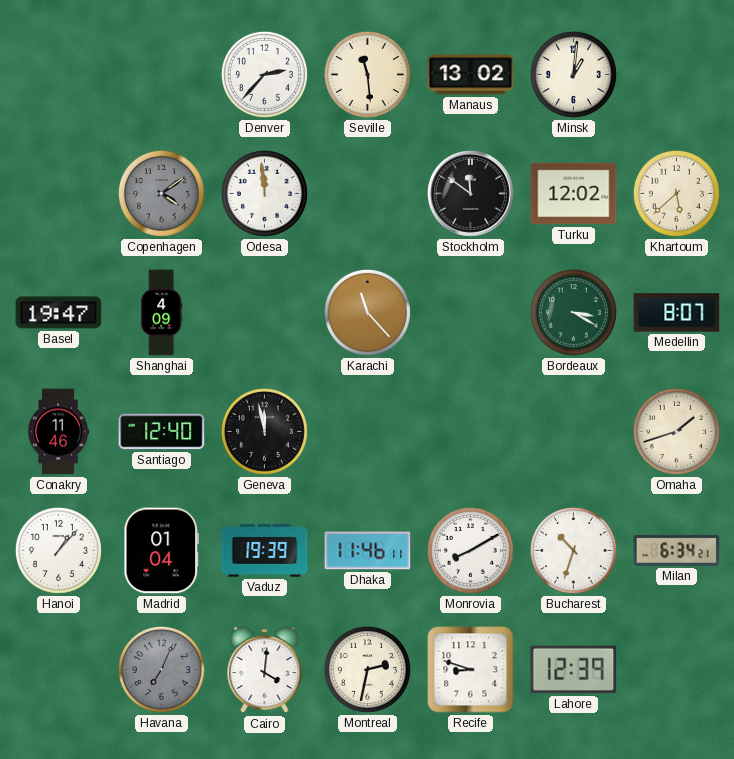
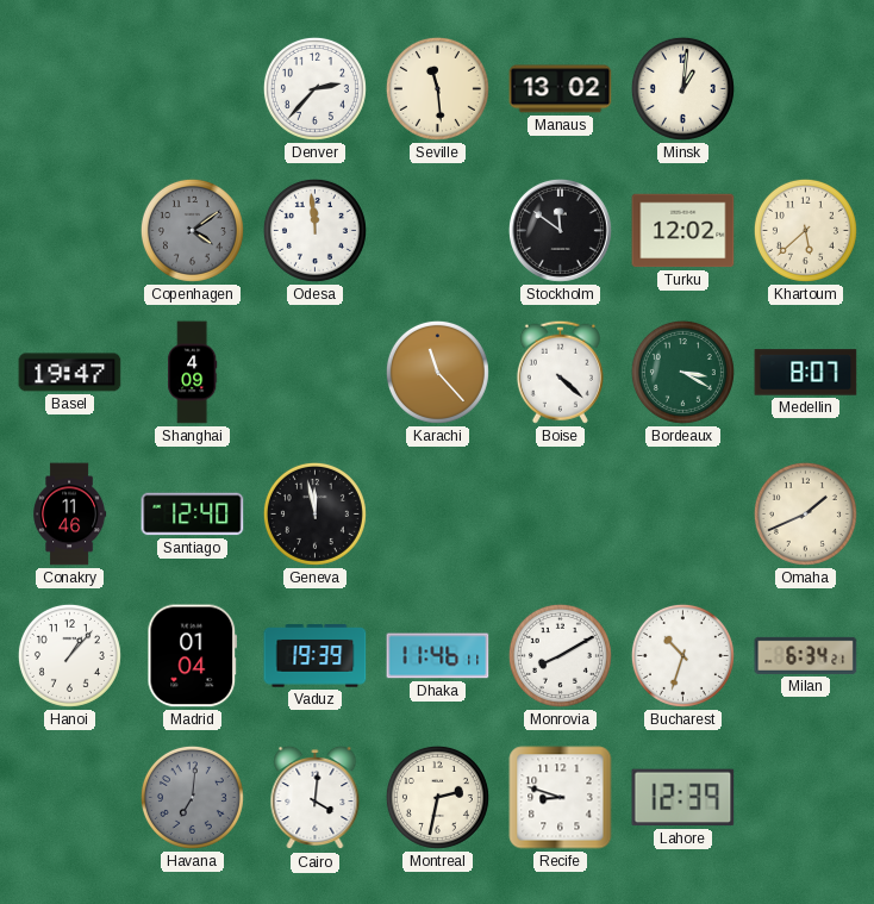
Boise: none -> 4:22 (560, 372)
Omaha: 1:42 -> 1:41 (805, 513)
Havana: 7:04 -> 7:01 (192, 797)
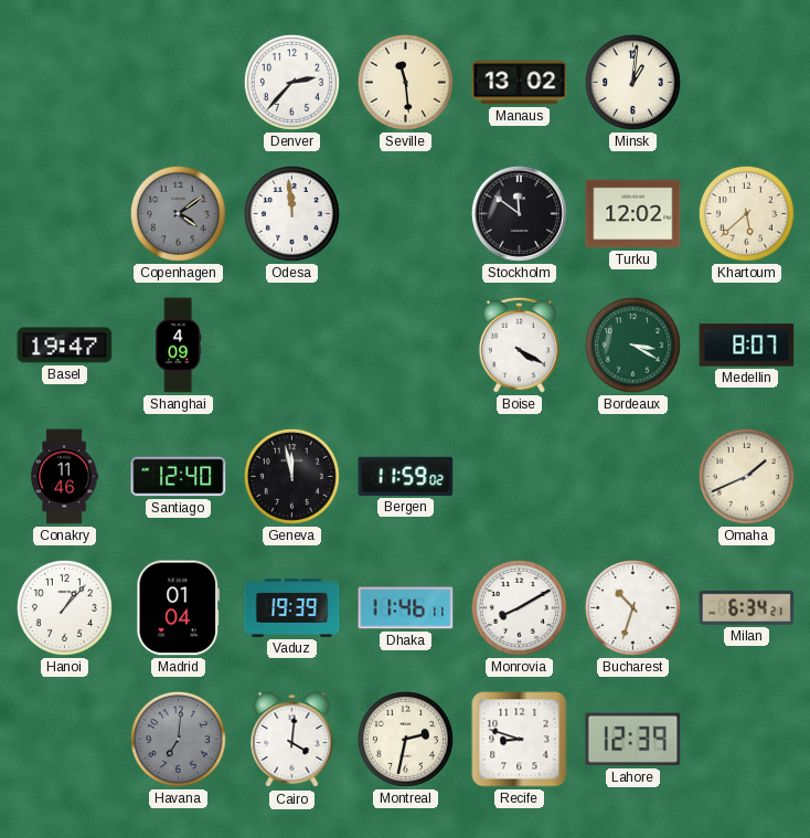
Karachi: 11:23 -> none (437, 372)
Boise: 4:22 -> 4:20 (519, 344)
Bergen: none -> 11:59 (406, 476)
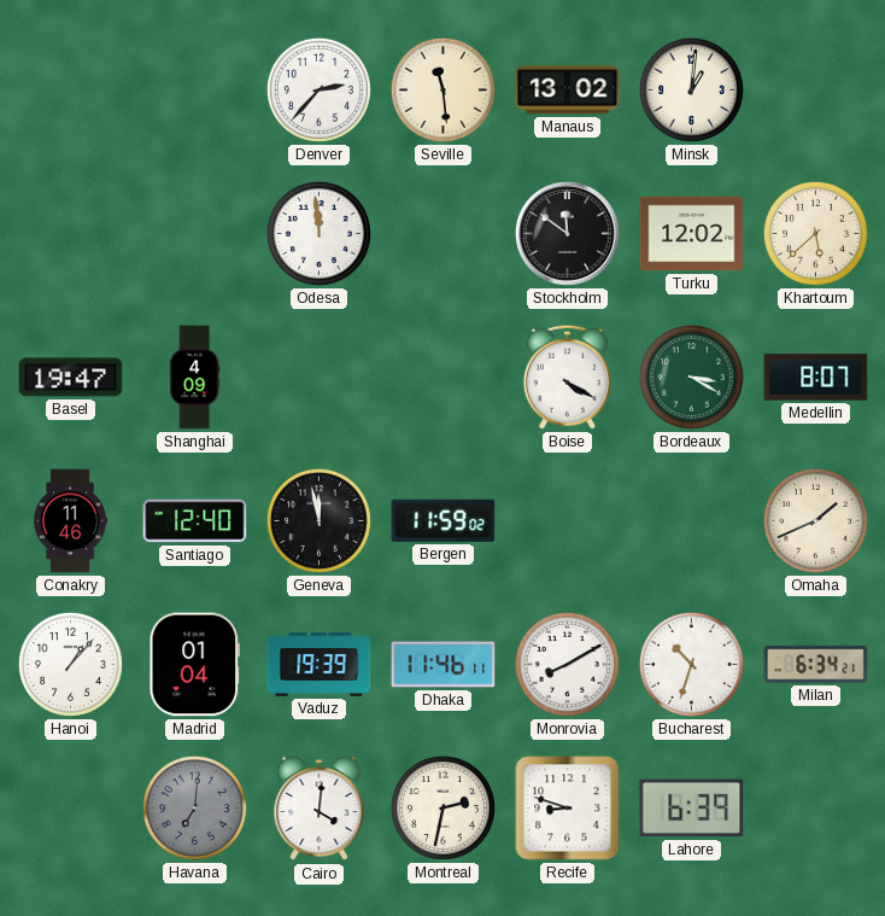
Copenhagen: 4:09 -> none (178, 213)
Lahore: 12:39 -> 6:39 (692, 809)
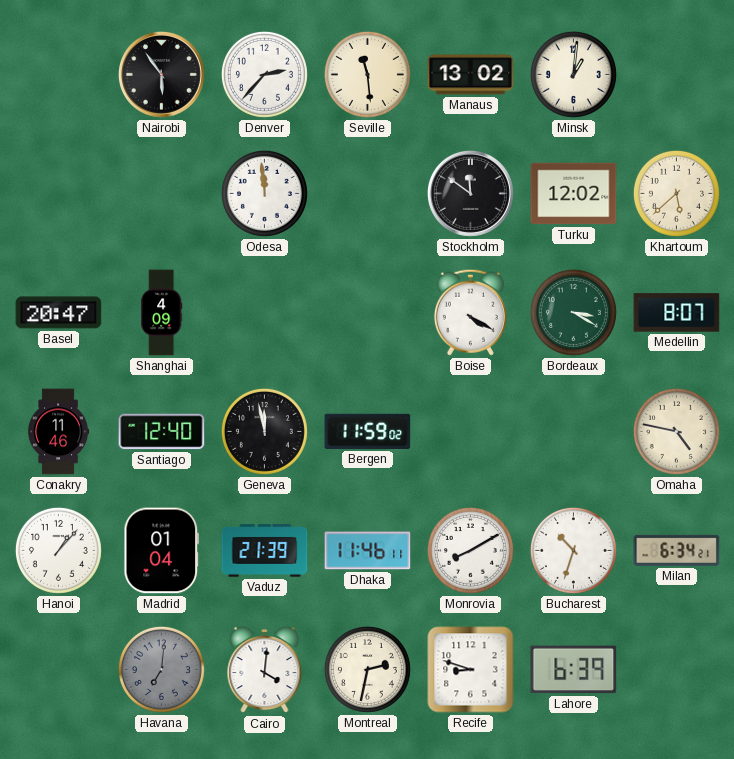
Nairobi: none -> 5:54 (161, 74)
Basel: 19:47 -> 20:47 (59, 313)
Omaha: 1:41 -> 4:47 (676, 431)
Vaduz: 19:39 -> 21:39 (265, 551)
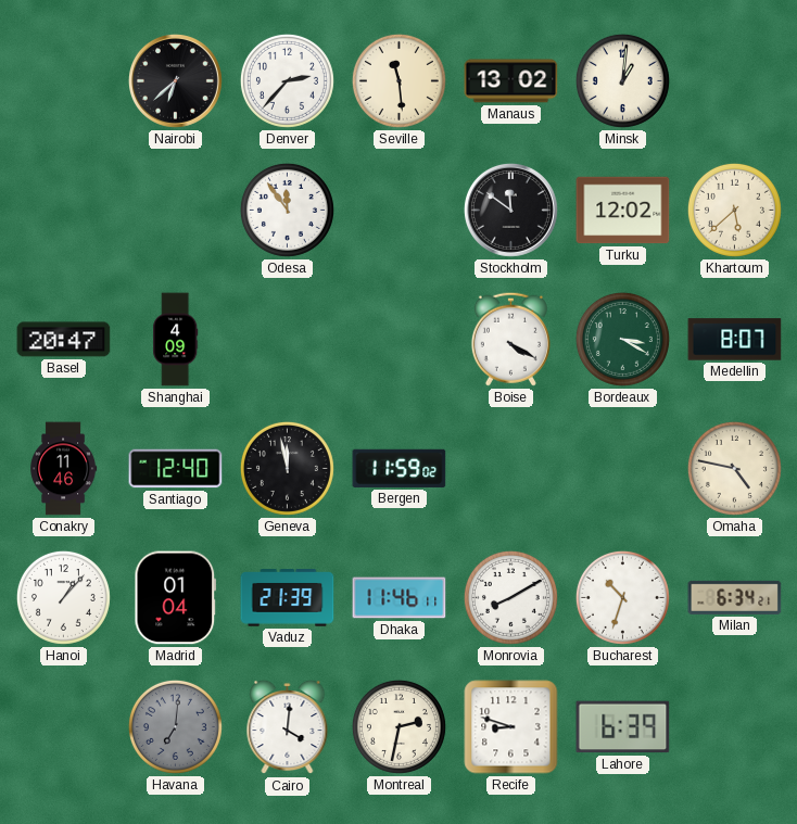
Nairobi: 5:54 -> 6:38 (175, 80)
Odesa: 11:59 -> 11:54 (287, 210)
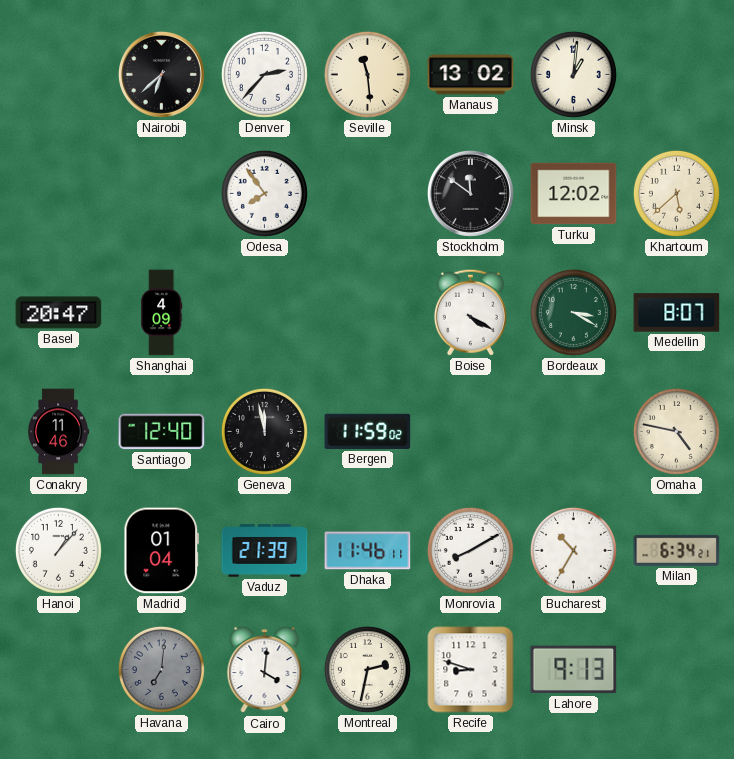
Odesa: 11:54 -> 7:54 (264, 193)
Bucharest: 10:33 -> 10:35 (573, 550)
Lahore: 6:39 -> 9:13 (574, 670)
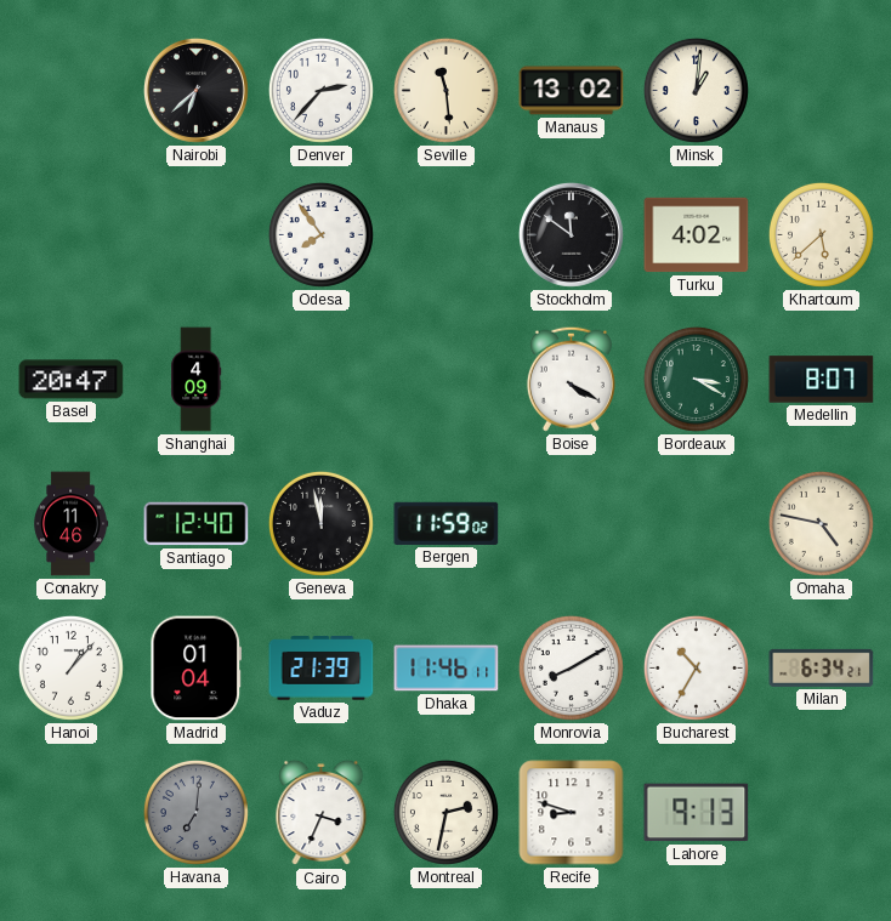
Turku: 12:02 -> 4:02 (697, 235)
Cairo: 4:01 -> 3:34 (322, 813)
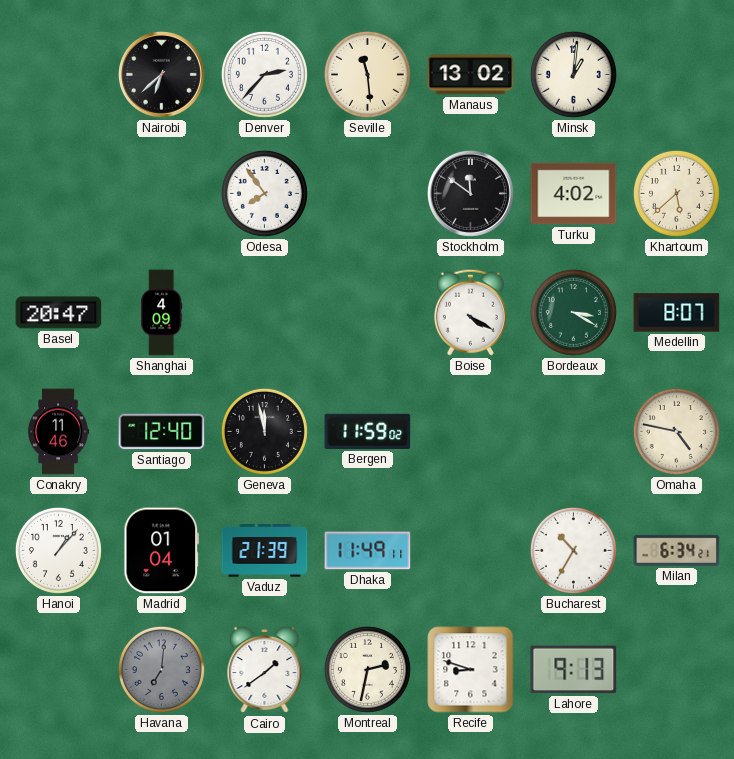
Dhaka: 11:46 -> 11:49 (368, 551)
Monrovia: 8:10 -> none (571, 667)
Cairo: 3:34 -> 1:39 (265, 670)
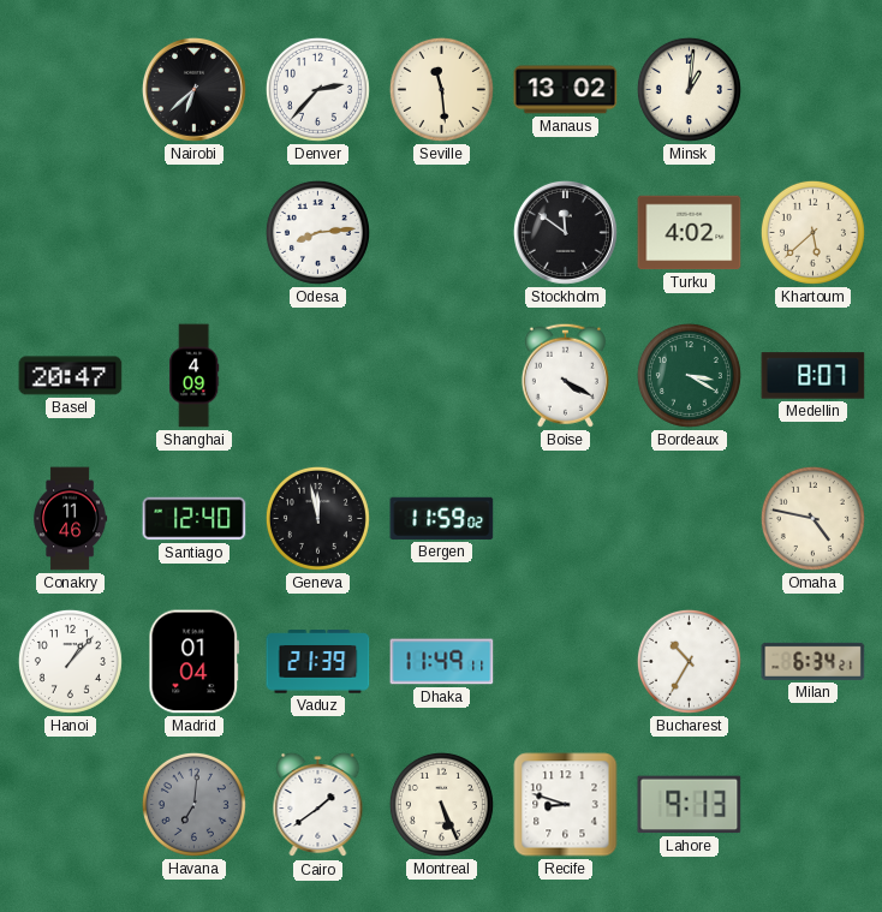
Odesa: 7:54 -> 8:14 (317, 232)
Montreal: 2:32 -> 5:26 (441, 804)
